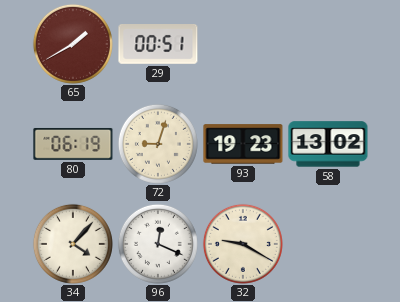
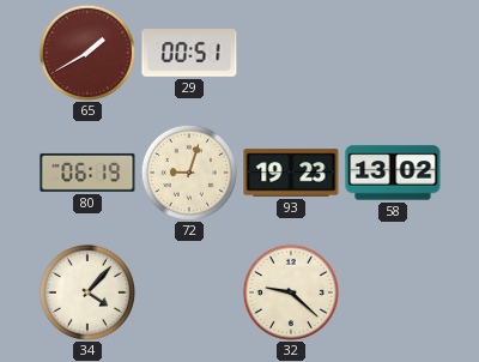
96: 12:19 -> none (158, 244)
32: 9:20 -> 9:22 (291, 292)
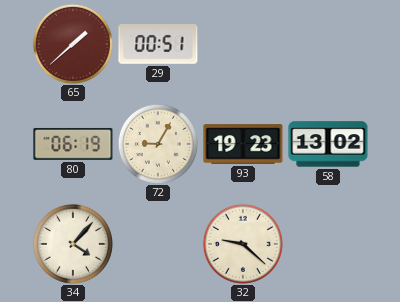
65: 1:40 -> 1:38 (73, 44)
72: 9:03 -> 9:05 (158, 144)
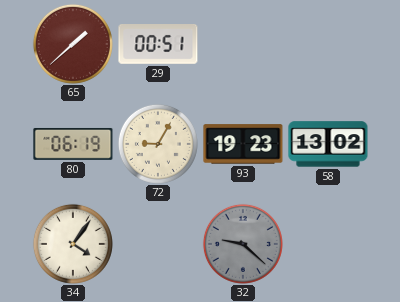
34: 4:07 -> 4:06 (73, 244)
32 dial: cream -> grey (243, 244)
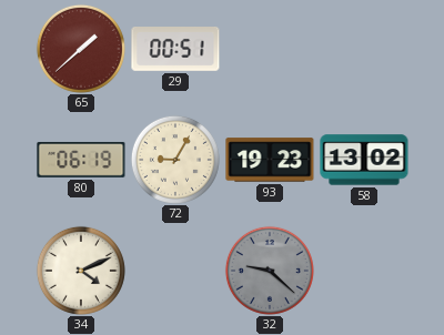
34: 4:06 -> 4:11 (81, 271)
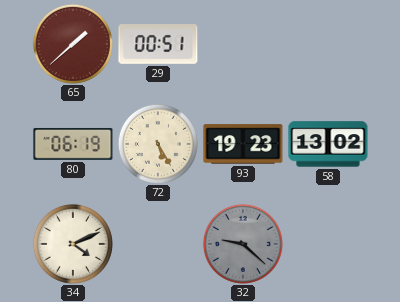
72: 9:05 -> 5:25 (158, 144)
